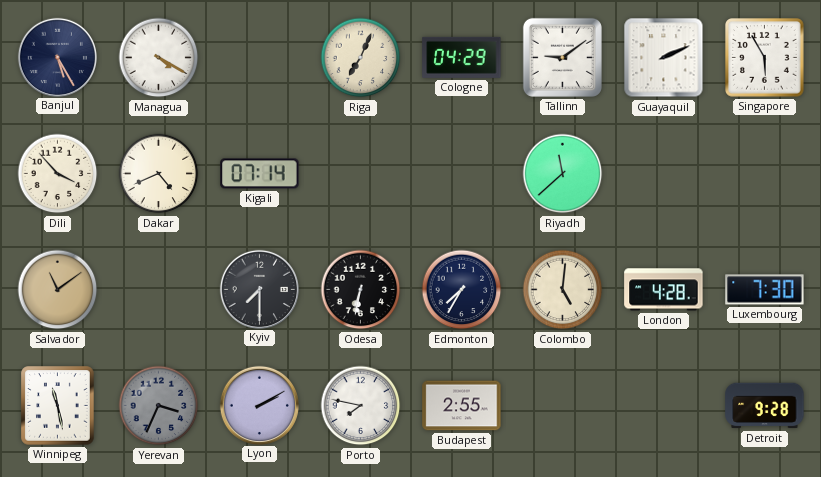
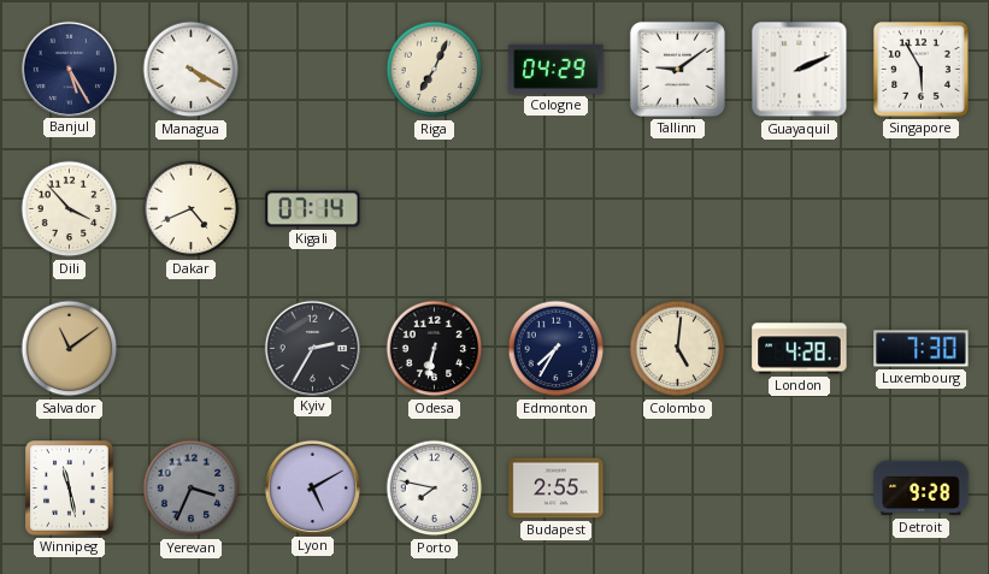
Riyadh: 11:38 -> none (563, 174)
Kyiv: 7:30 -> 2:35 (312, 348)
Lyon: 2:10 -> 5:10 (312, 487)
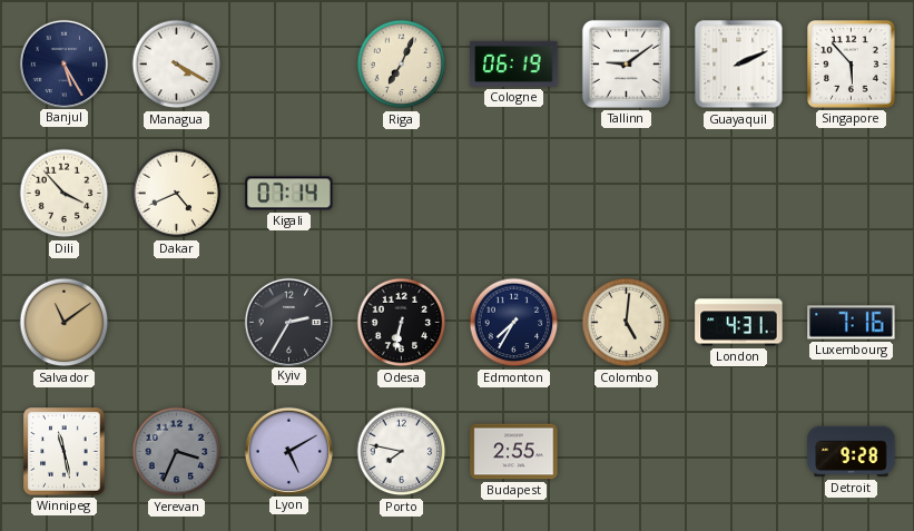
Cologne: 04:29 -> 06:19 (514, 63)
Singapore: 5:55 -> 5:53 (852, 65)
London: 4:28 -> 4:31 (739, 323)
Luxembourg: 7:30 -> 7:16 (852, 323)
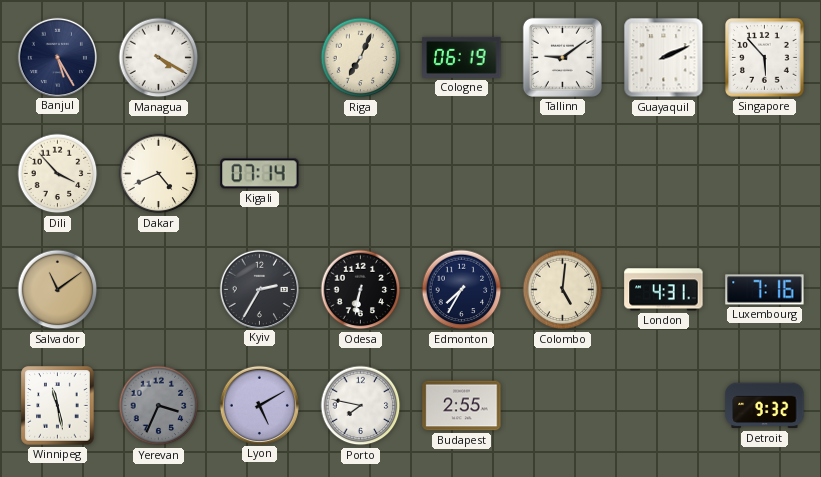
Detroit: 9:28 -> 9:32 (765, 406)
